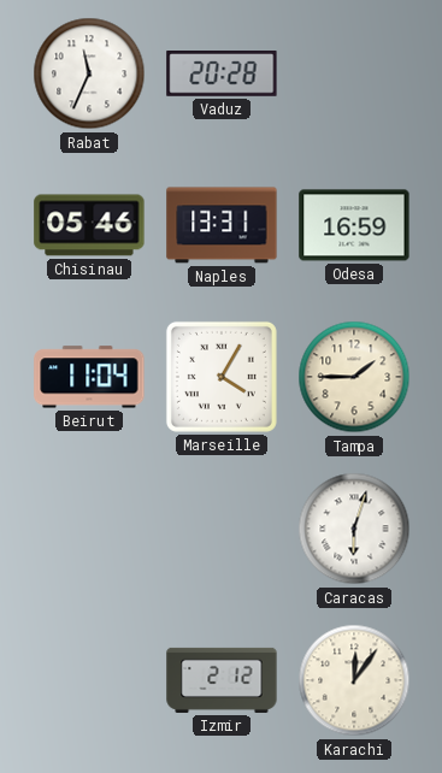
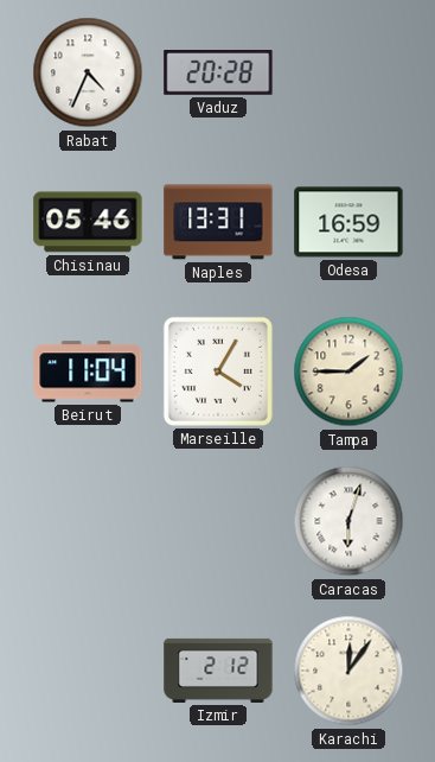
Rabat: 11:34 -> 4:34 (88, 72)
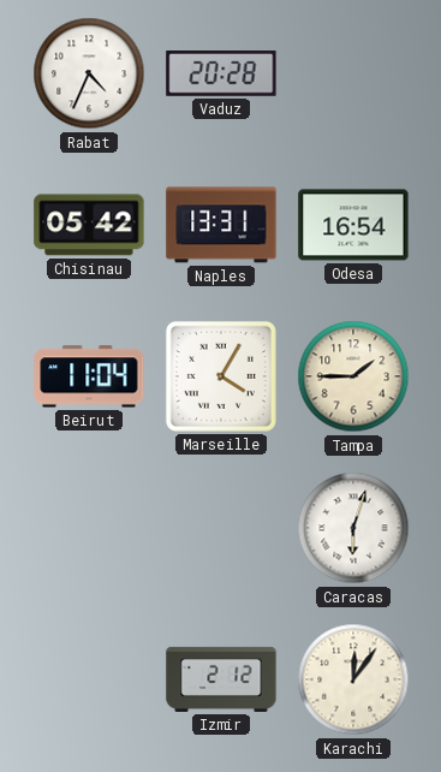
Chisinau: 05:46 -> 05:42 (89, 225)
Odesa: 16:59 -> 16:54 (353, 225)
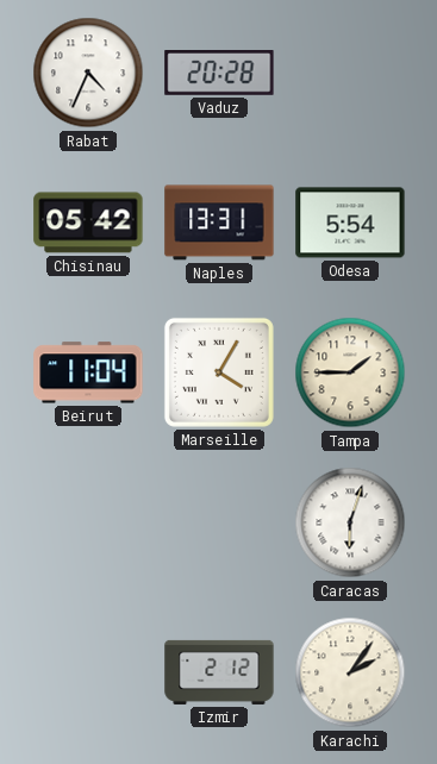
Odesa: 16:54 -> 5:54 (350, 223)
Karachi: 12:06 -> 2:06 (350, 672)
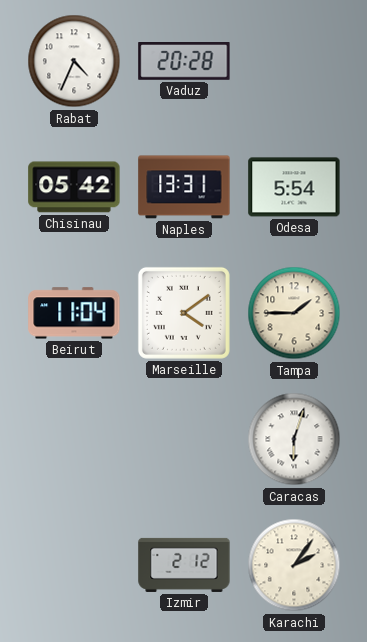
Marseille: 4:05 -> 4:09 (184, 313)
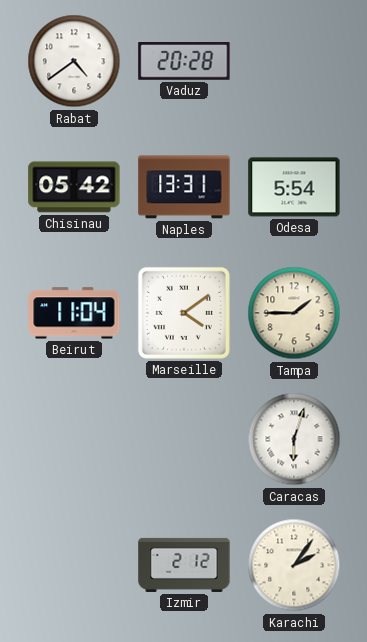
Rabat: 4:34 -> 4:39 (74, 61)
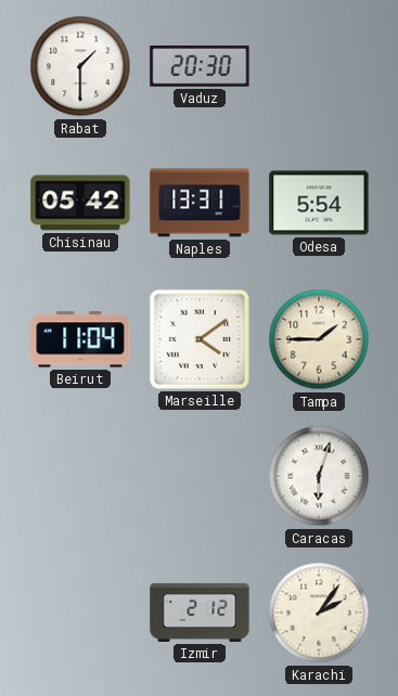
Rabat: 4:39 -> 1:30 (80, 66)
Vaduz: 20:28 -> 20:30 (200, 66)
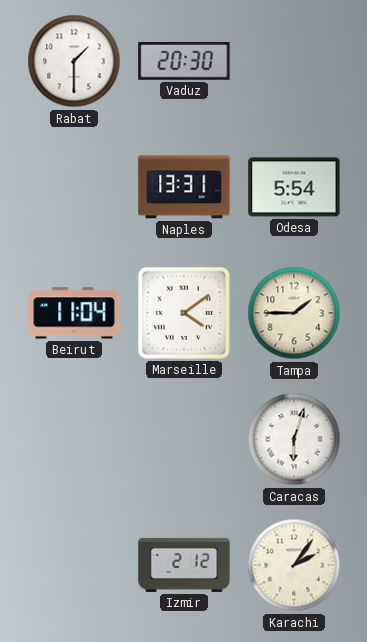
Chisinau: 05:42 -> none (80, 203)
